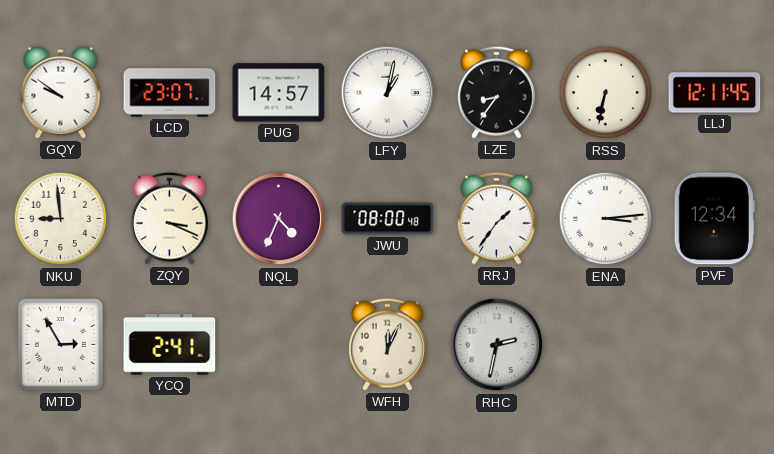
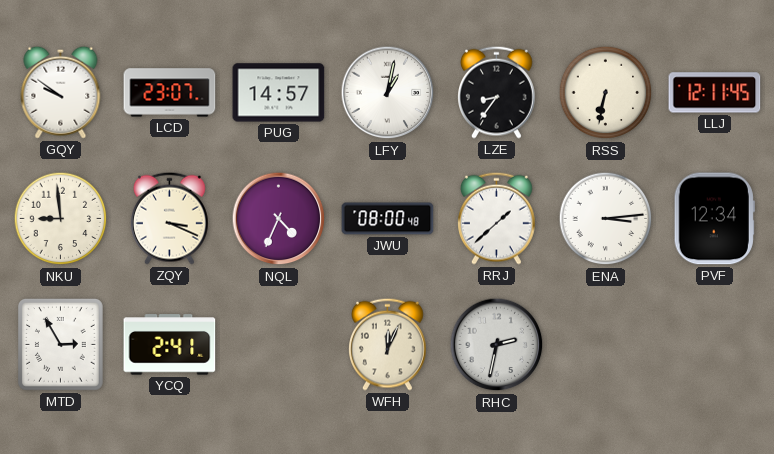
RRJ: 1:36 -> 1:38 (497, 218)
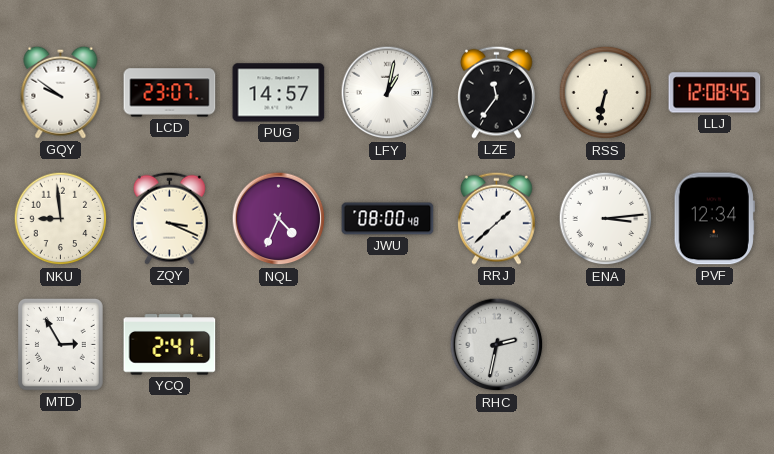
LZE: 8:36 -> 11:36 (497, 92)
LLJ: 12:11 -> 12:08 (715, 93)
WFH: 12:04 -> none (388, 344)
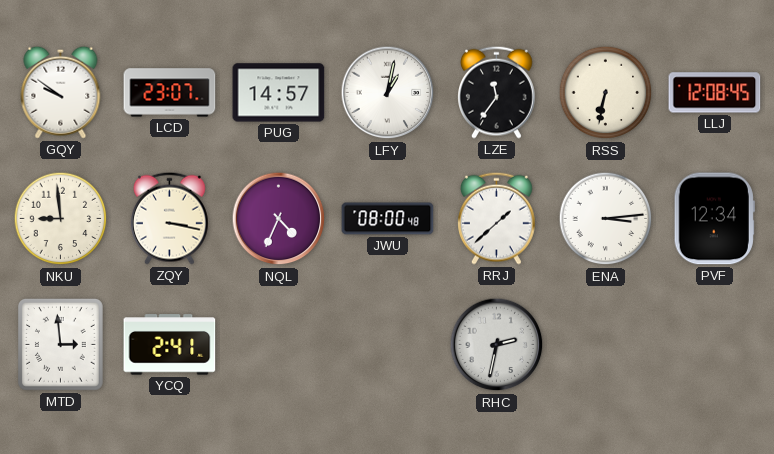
ZQY: 3:19 -> 3:17 (170, 218)
MTD: 2:55 -> 2:59 (60, 345)
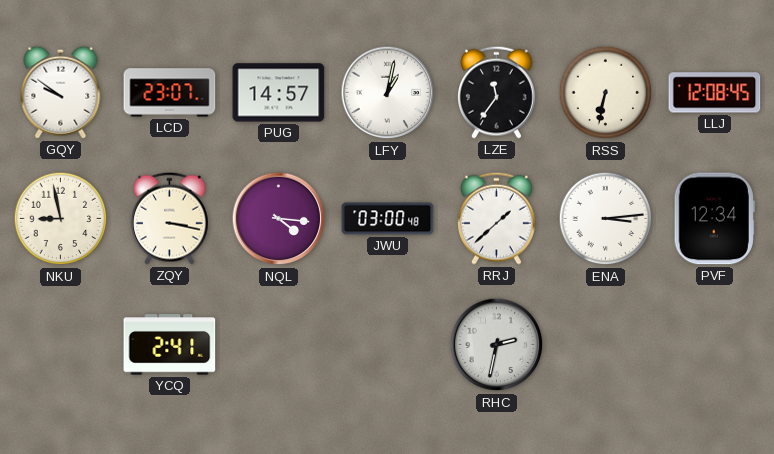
NKU: 8:59 -> 8:58 (61, 219)
NQL: 4:34 -> 4:16 (279, 219)
JWU: 08:00 -> 03:00 (388, 219)
MTD: 2:59 -> none (60, 345)
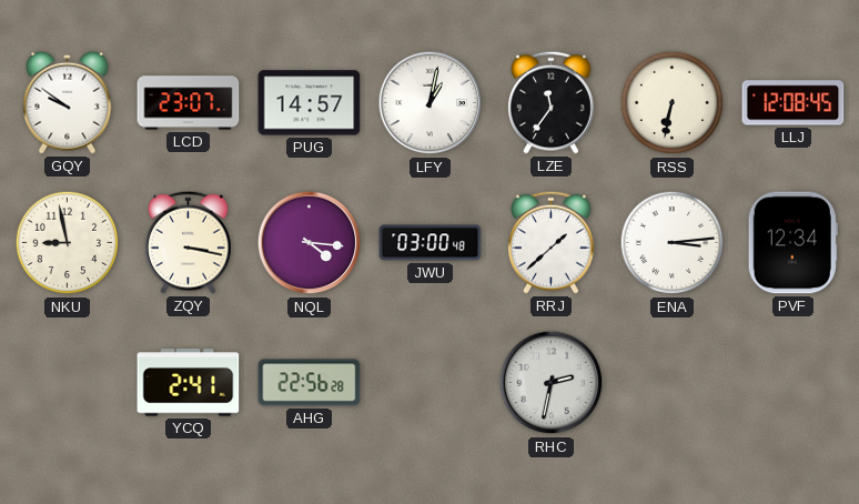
AHG: none -> 22:56 (310, 383)
